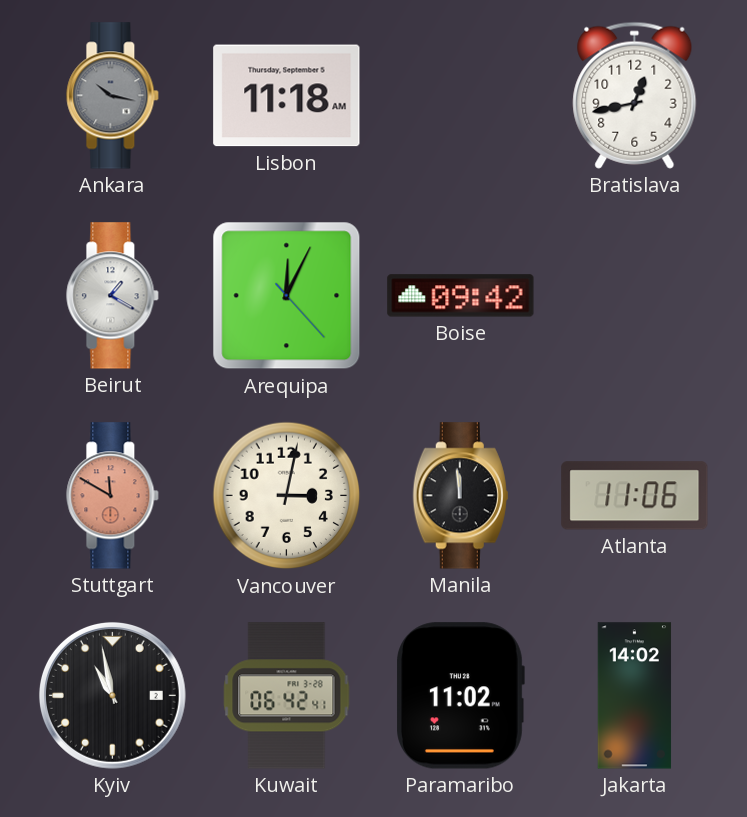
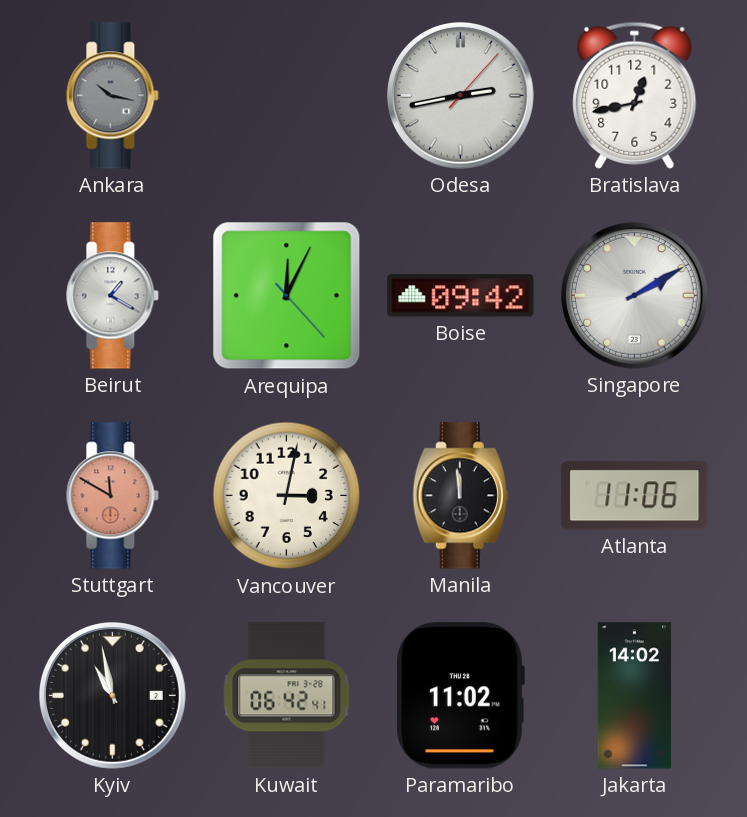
Lisbon: 11:18 -> none (287, 96)
Odesa: none -> 2:43 (460, 95)
Singapore: none -> 2:10 (634, 295)
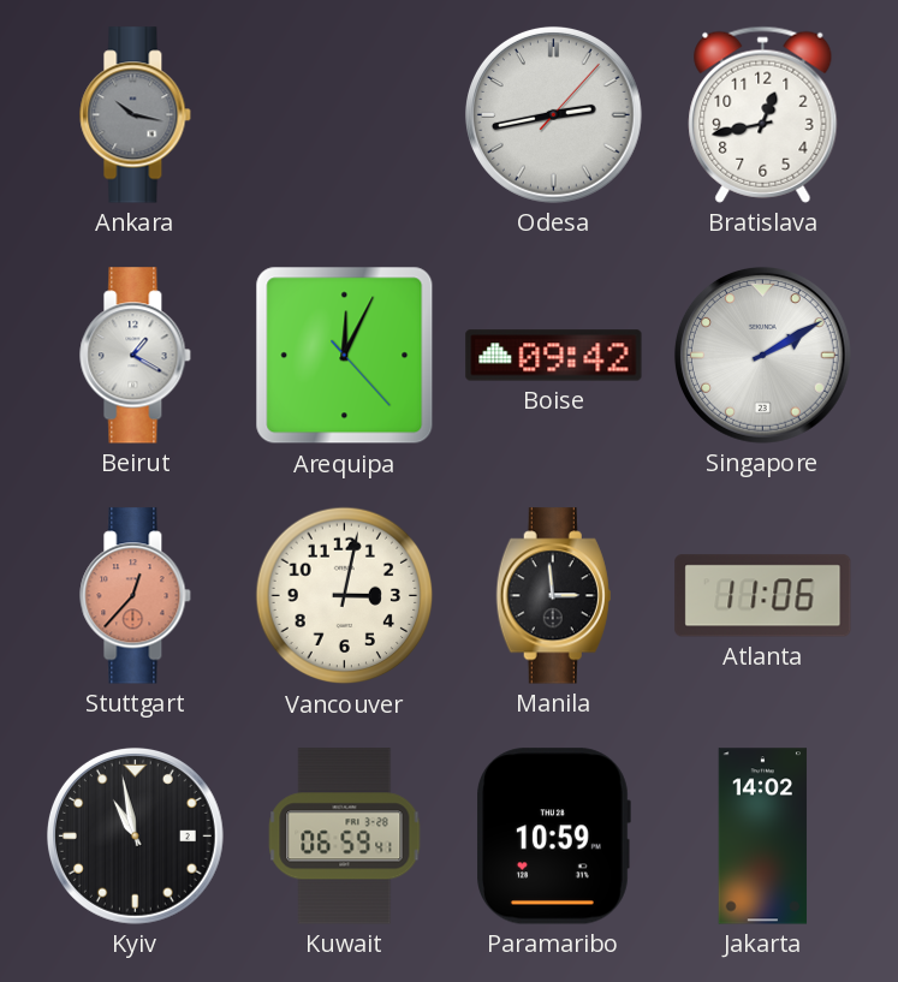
Stuttgart: 11:50 -> 12:37 (136, 596)
Manila: 11:59 -> 2:59 (553, 596)
Kuwait: 06:42 -> 06:59 (345, 837)
Paramaribo: 11:02 -> 10:59 (553, 837)
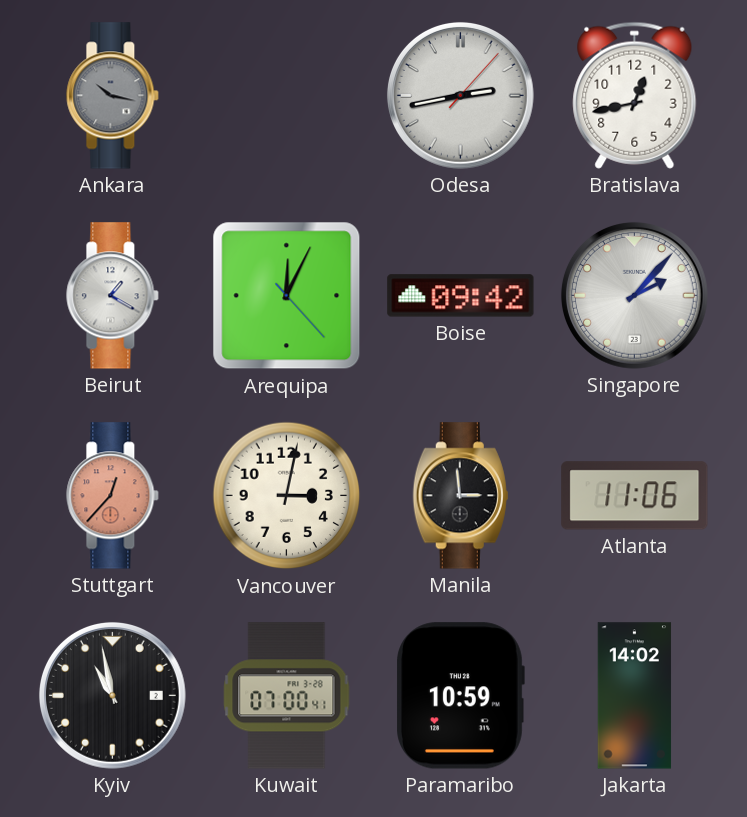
Singapore: 2:10 -> 2:07 (634, 295)
Kuwait: 06:59 -> 07:00 (287, 696)
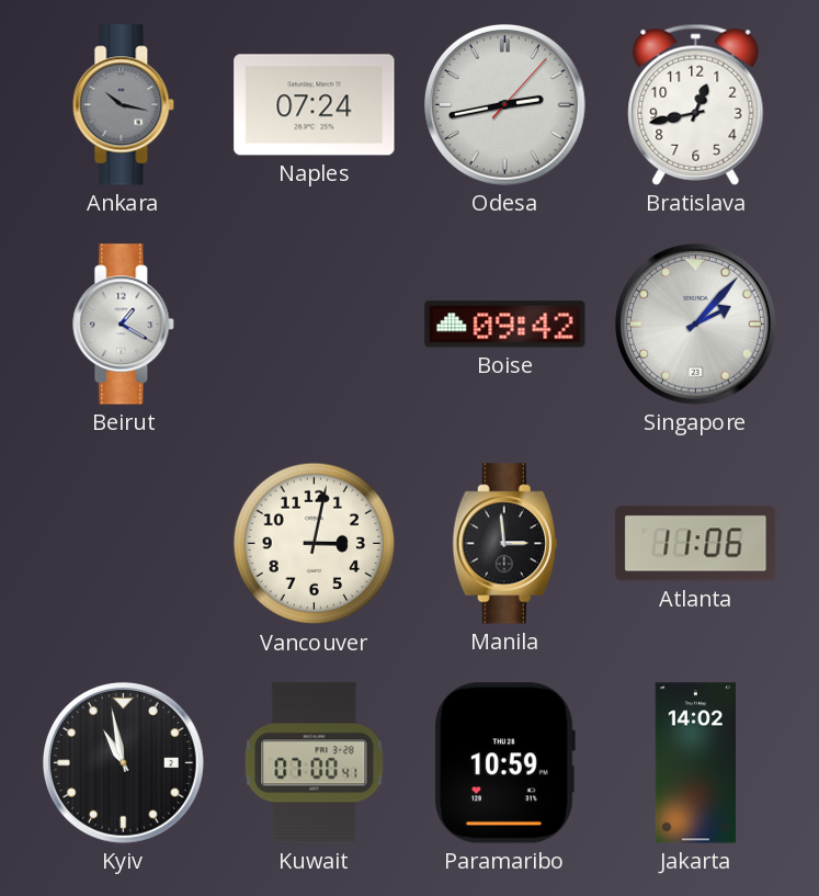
Naples: none -> 07:24 (315, 105)
Arequipa: 12:04 -> none (287, 296)
Stuttgart: 12:37 -> none (113, 496)
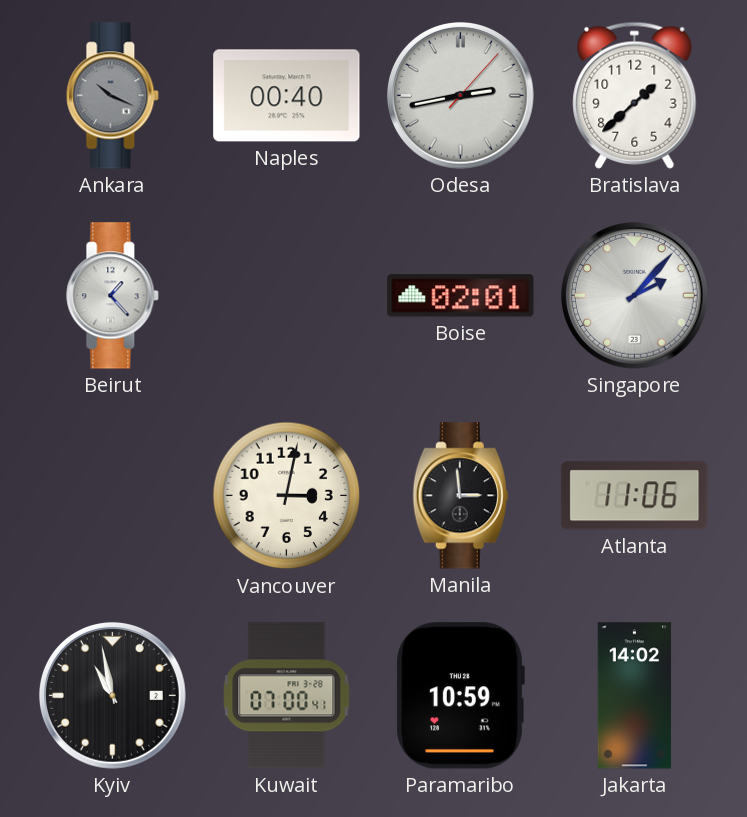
Ankara: 10:17 -> 10:19 (113, 96)
Naples: 07:24 -> 00:40 (287, 96)
Bratislava: 12:43 -> 1:38 (635, 95)
Beirut: 1:20 -> 1:23 (113, 296)
Boise: 09:42 -> 02:01 (461, 296)
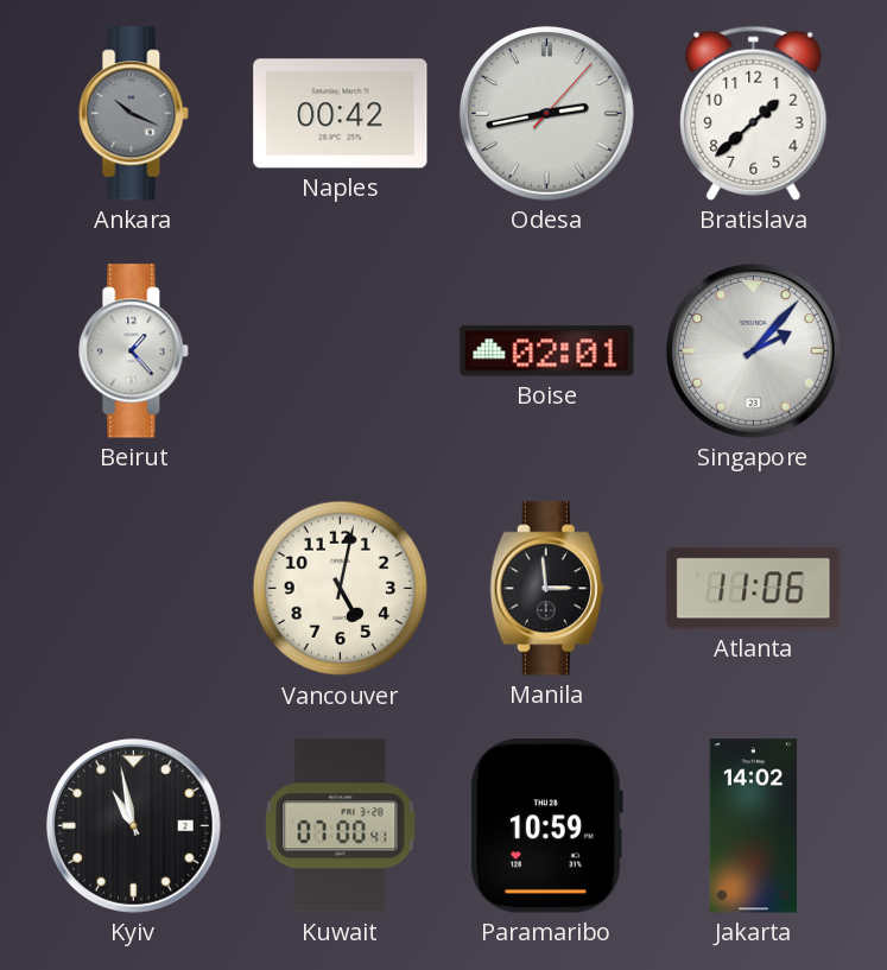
Naples: 00:40 -> 00:42 (341, 114)
Vancouver: 3:02 -> 5:02 (341, 589)
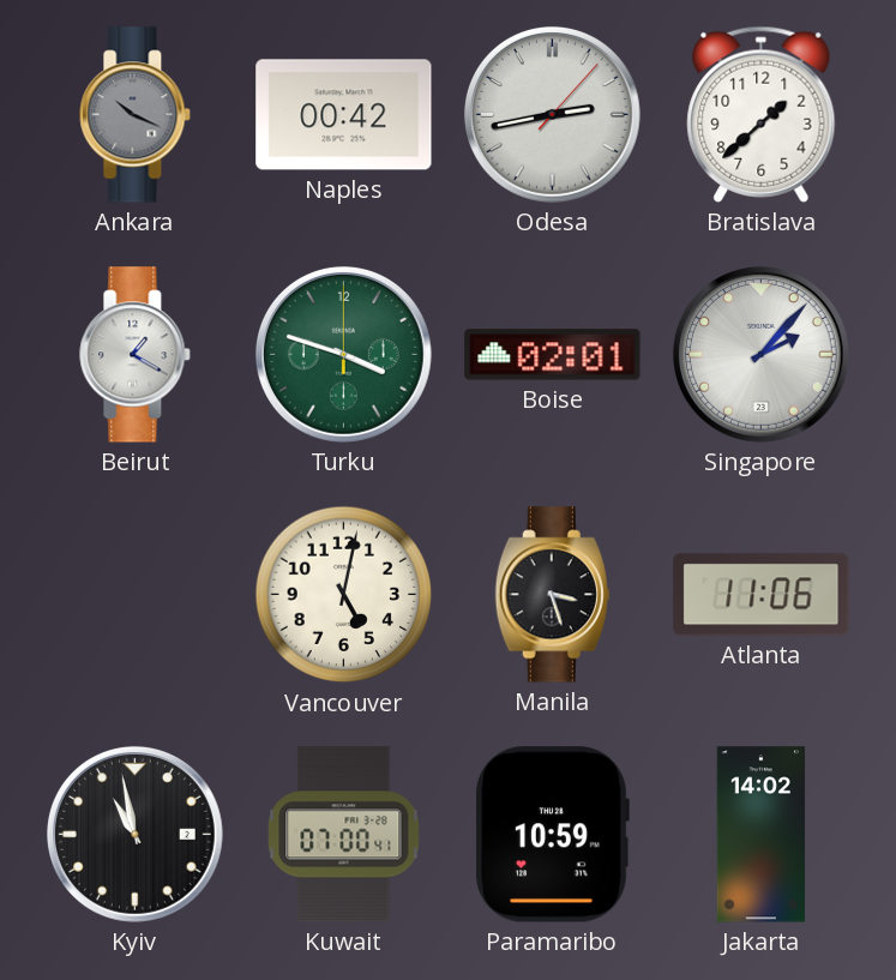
Beirut: 1:23 -> 1:20 (136, 355)
Turku: none -> 3:48 (343, 354)
Manila: 2:59 -> 3:27 (552, 595)
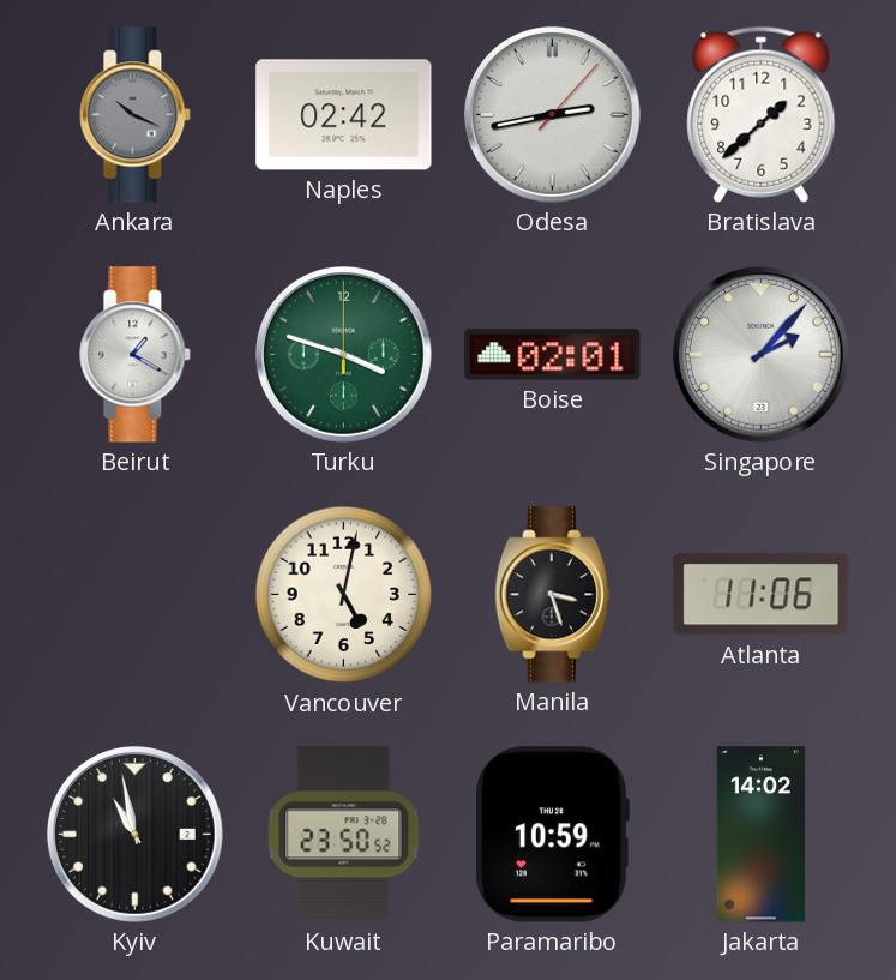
Naples: 00:42 -> 02:42 (344, 115)
Kuwait: 07:00 -> 23:50 (344, 835)
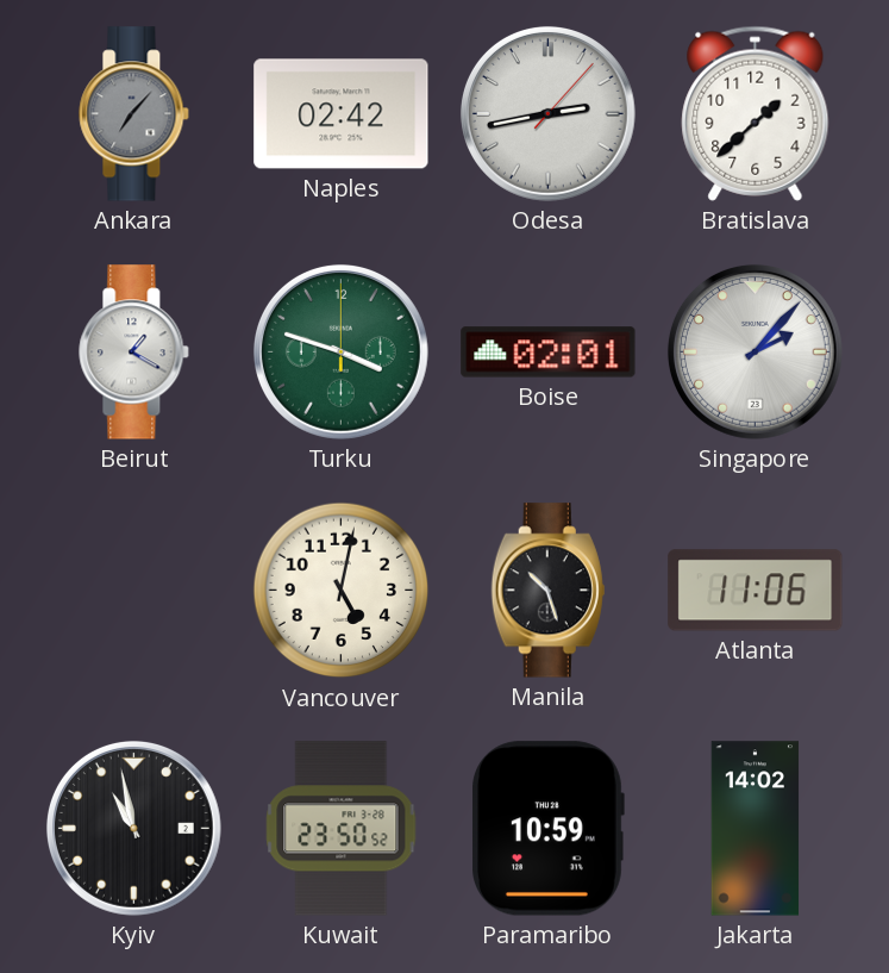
Ankara: 10:19 -> 7:07 (134, 114)
Manila: 3:27 -> 10:27 (547, 591)
